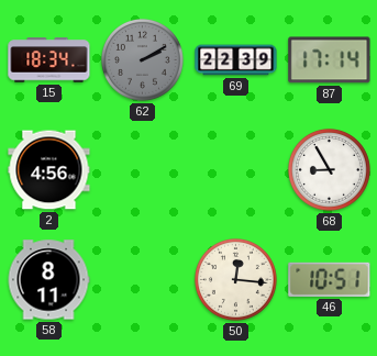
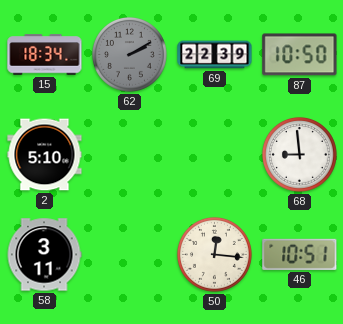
87: 17:14 -> 10:50 (300, 55)
2: 4:56 -> 5:10 (45, 155)
68: 8:55 -> 8:59 (299, 154)
58: 8:11 -> 3:11 (44, 255)
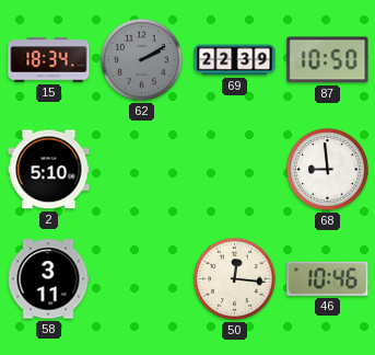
46: 10:51 -> 10:46 (328, 278)
